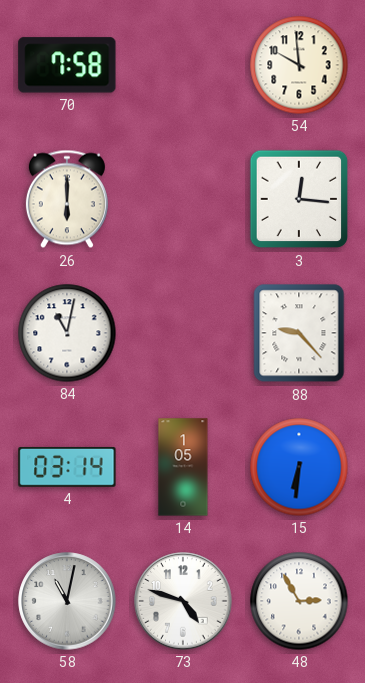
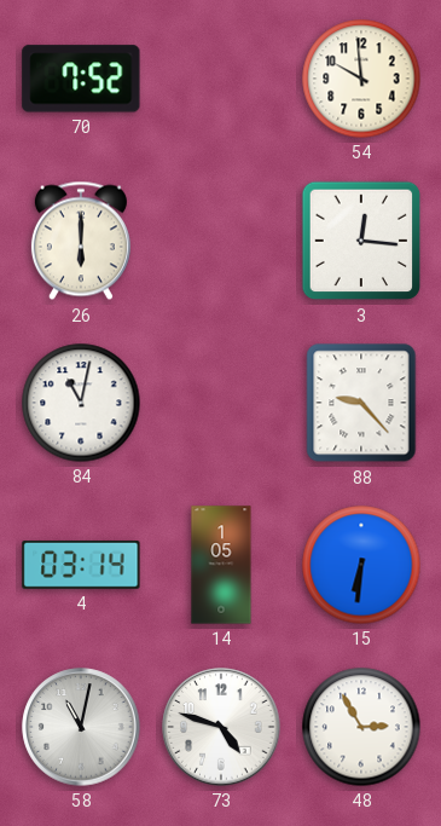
70: 7:58 -> 7:52 (81, 79)
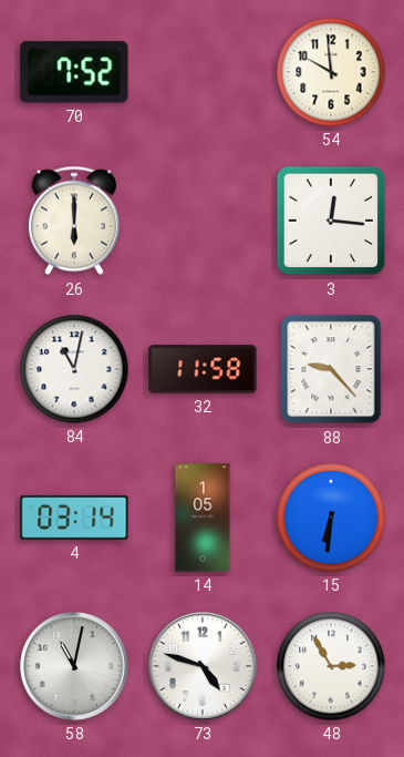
32: none -> 11:58 (203, 369)
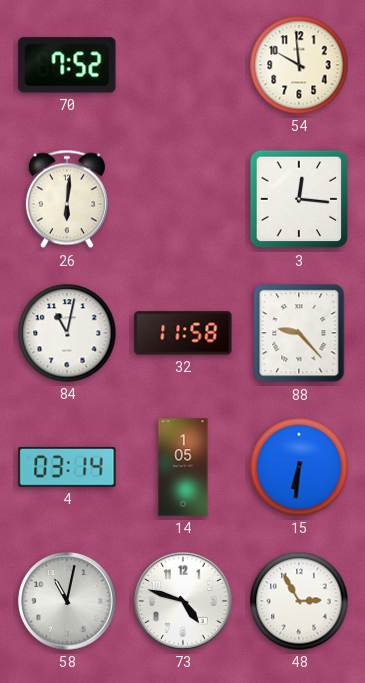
26: 6:00 -> 6:01 (67, 199)
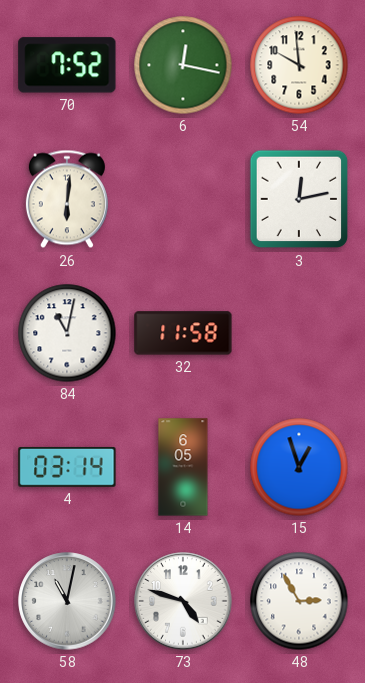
6: none -> 12:17 (183, 65)
3: 12:16 -> 12:13 (299, 199)
88: 9:23 -> none (299, 333)
14: 1:05 -> 6:05 (183, 467)
15: 6:31 -> 12:57 (299, 467)
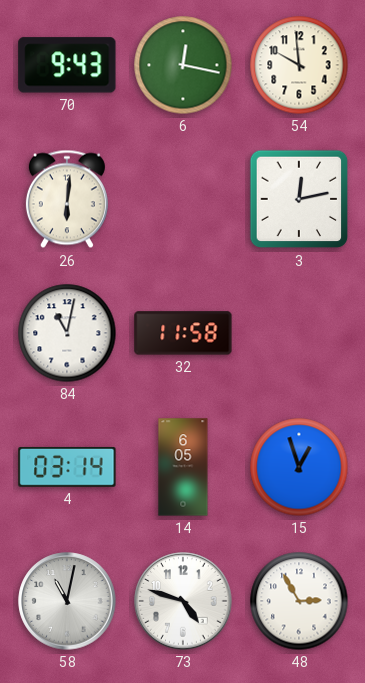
70: 7:52 -> 9:43 (67, 65)
